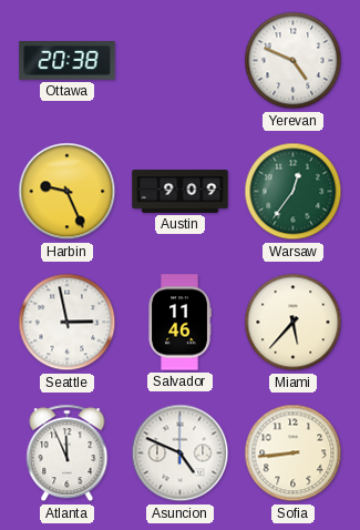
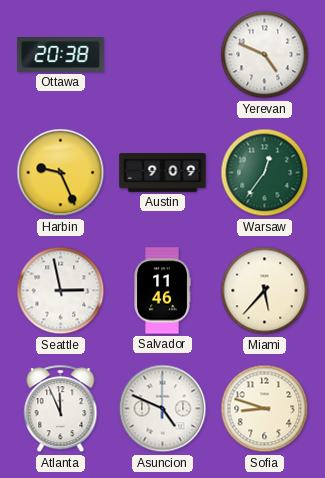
Sofia: 8:44 -> 8:48 (265, 409)
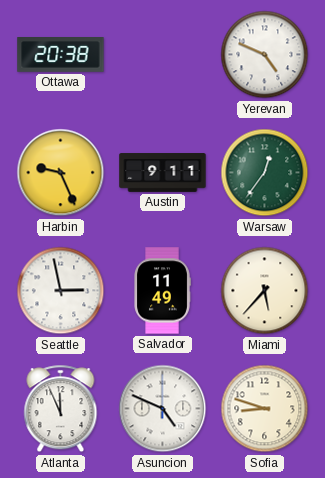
Austin: 9:09 -> 9:11 (163, 173)
Salvador: 11:46 -> 11:49 (162, 291)
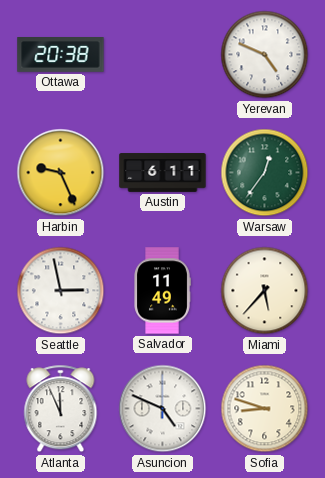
Austin: 9:11 -> 6:11 (163, 173)
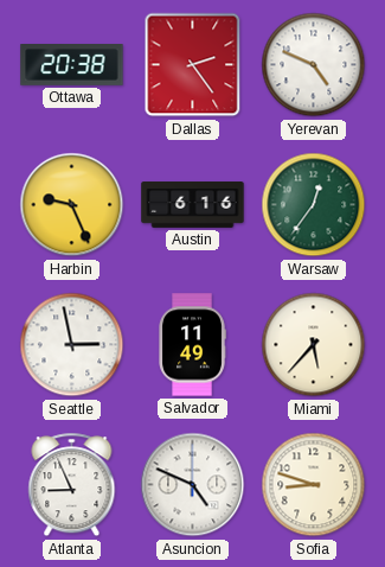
Dallas: none -> 2:24 (193, 65)
Austin: 6:11 -> 6:16 (193, 205)
Atlanta: 11:56 -> 8:56 (72, 485)
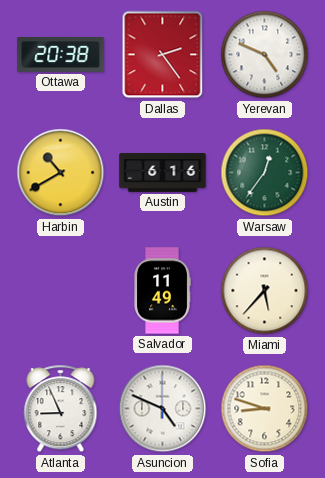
Harbin: 9:26 -> 10:40 (61, 173)
Seattle: 2:58 -> none (72, 345)
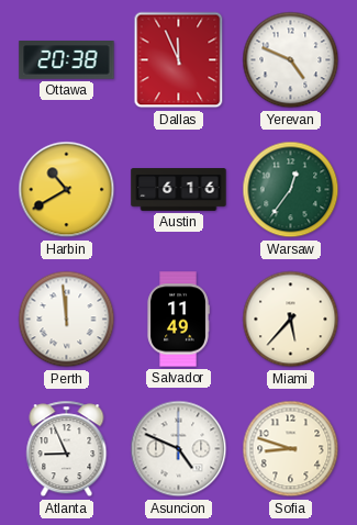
Dallas: 2:24 -> 11:56 (179, 60)
Perth: none -> 11:59 (67, 320)
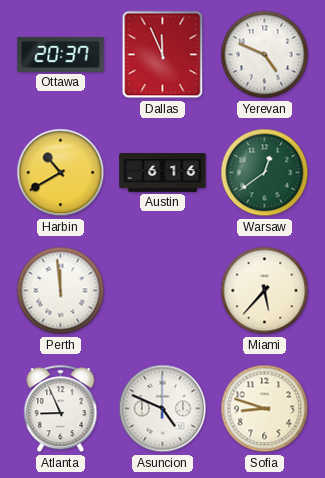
Ottawa: 20:38 -> 20:37 (61, 55)
Warsaw: 12:36 -> 12:39 (265, 173)
Salvador: 11:49 -> none (178, 320)
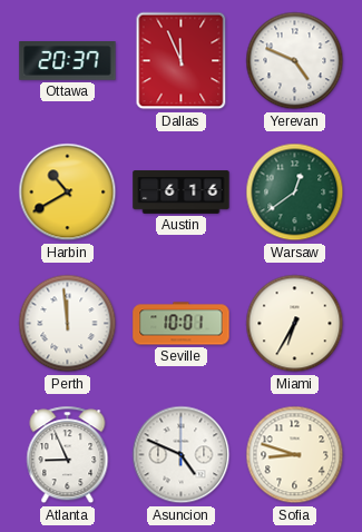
Seville: none -> 10:01 (182, 324)
Miami: 5:37 -> 6:35 (295, 324)
